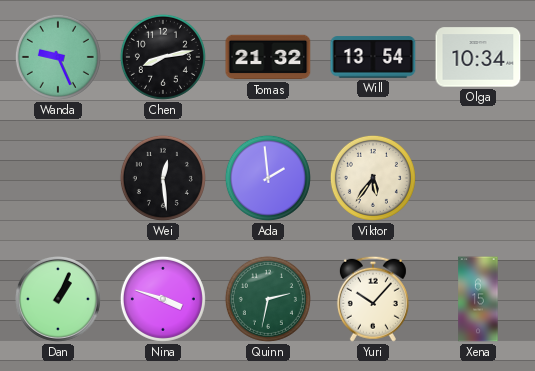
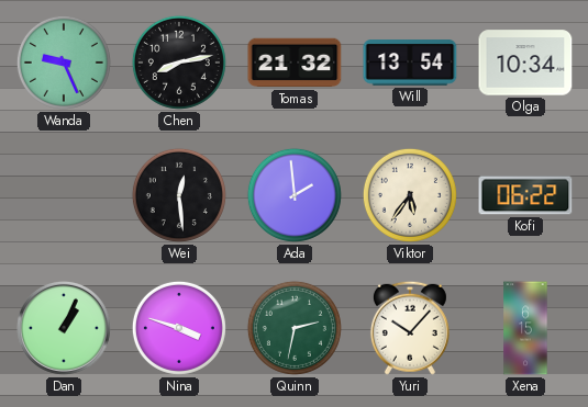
Kofi: none -> 06:22 (525, 195)
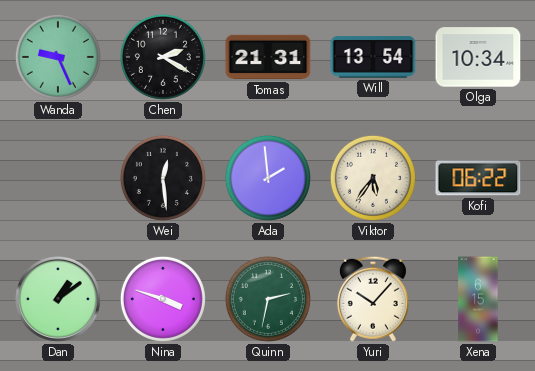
Chen: 8:13 -> 2:20 (163, 57)
Tomas: 21:32 -> 21:31 (268, 57)
Dan: 1:04 -> 1:09 (58, 299)
